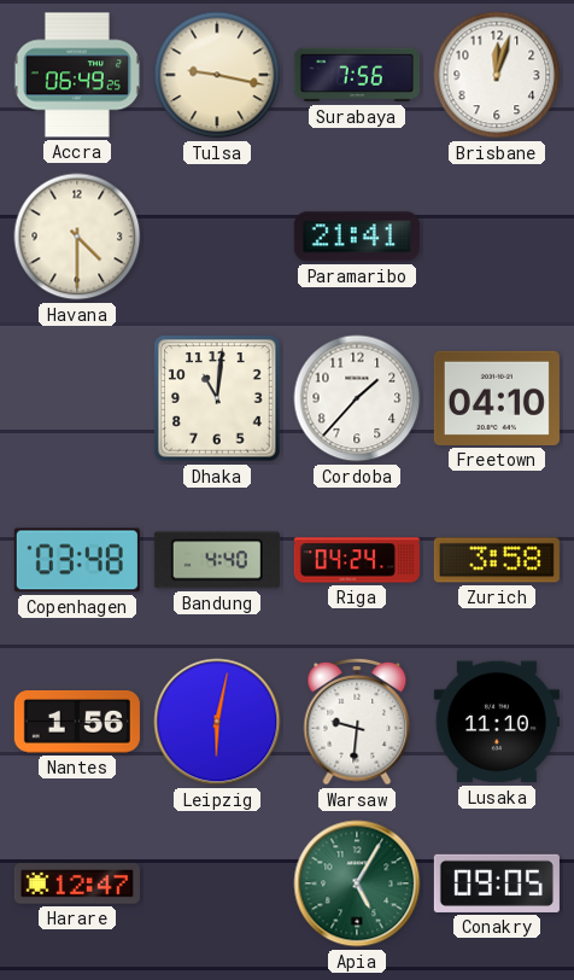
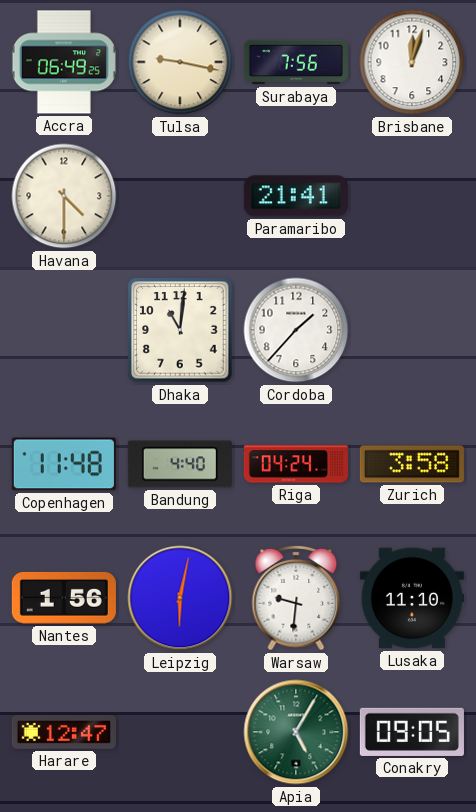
Freetown: 04:10 -> none (497, 398)
Copenhagen: 03:48 -> 11:48 (64, 464)
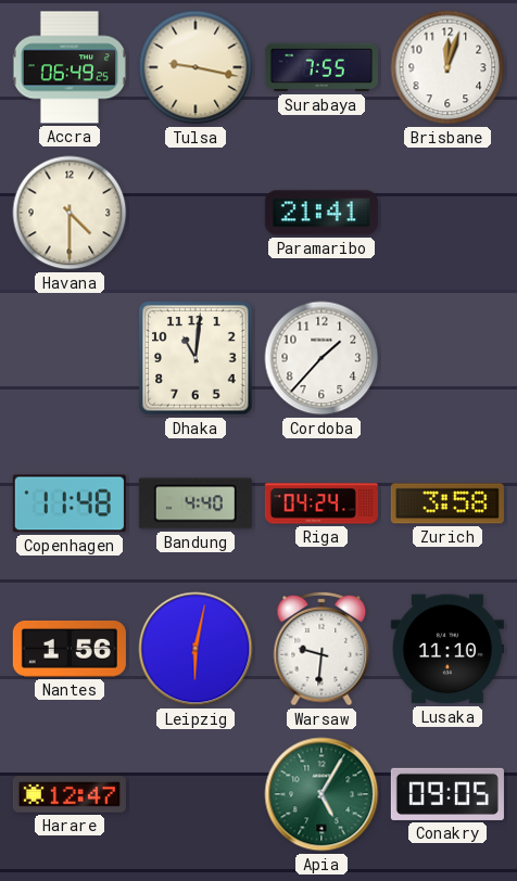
Surabaya: 7:56 -> 7:55 (321, 67)
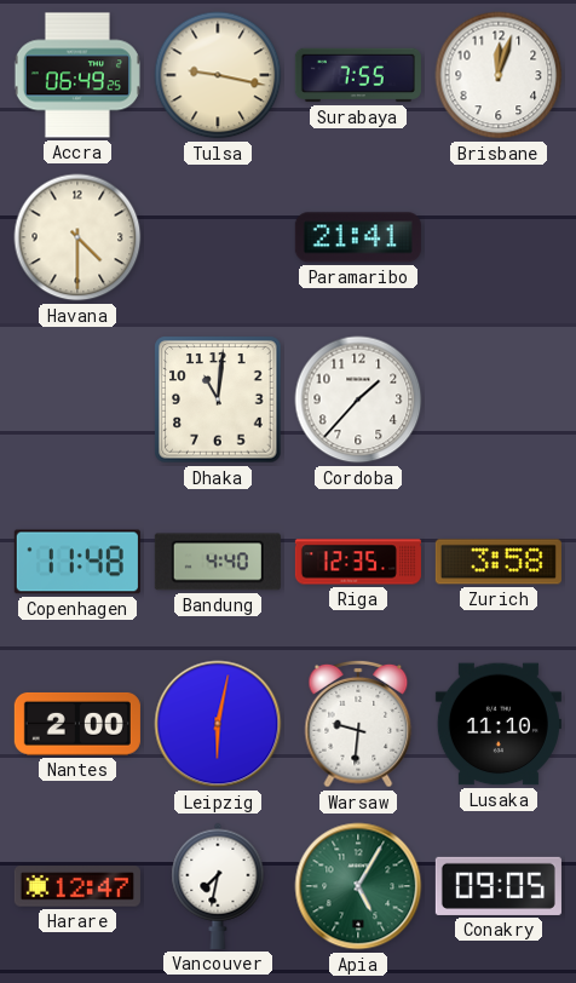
Riga: 04:24 -> 12:35 (358, 562)
Nantes: 1:56 -> 2:00 (77, 724)
Vancouver: none -> 7:32 (218, 886)
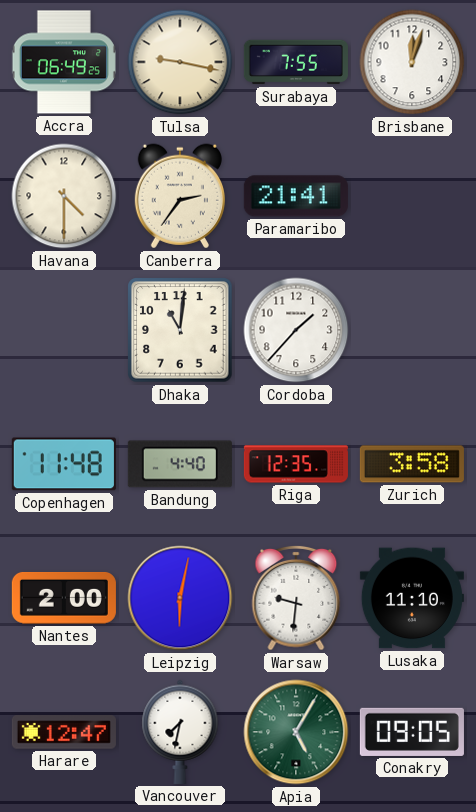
Canberra: none -> 2:36 (180, 196)
